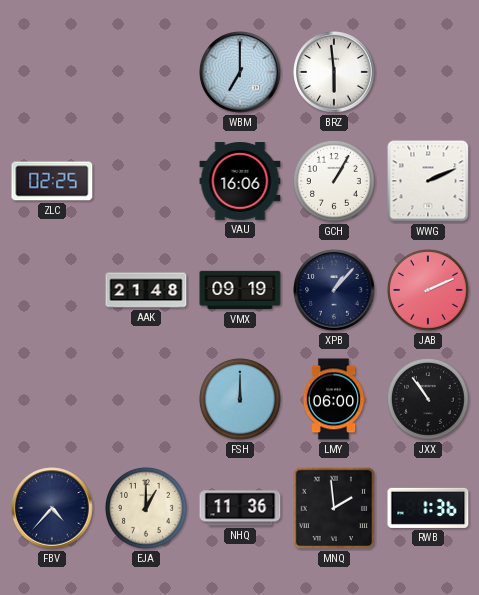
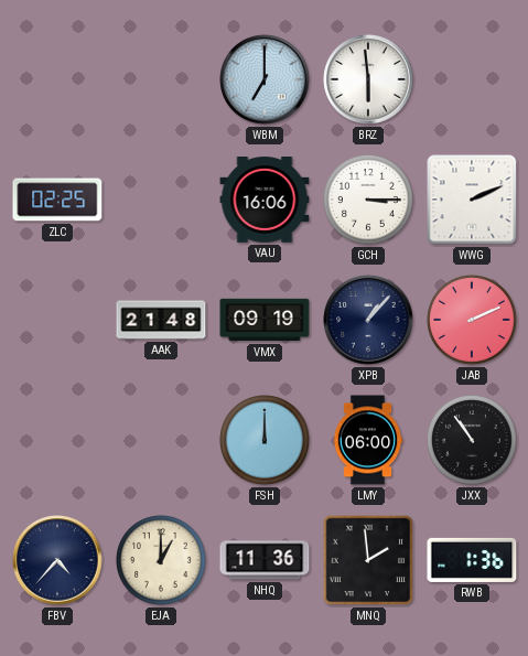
GCH: 1:05 -> 3:15 (368, 200)
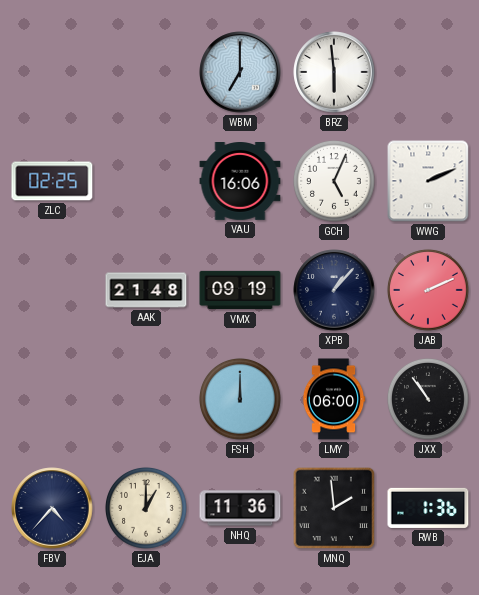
GCH: 3:15 -> 5:04 (334, 181)
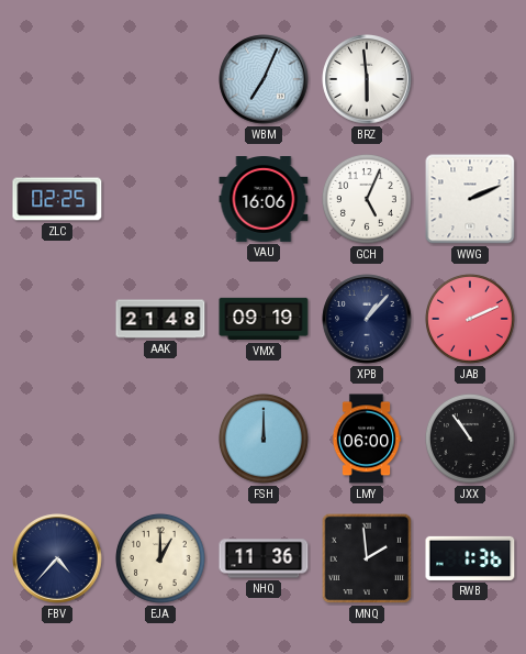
WBM: 7:00 -> 7:04 (264, 79)
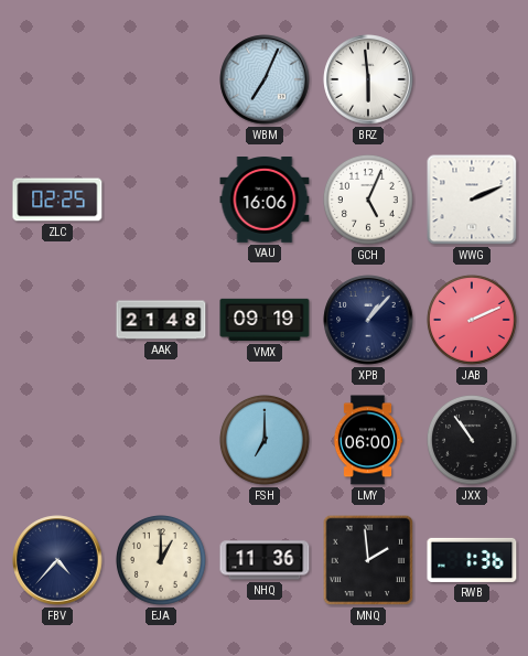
FSH: 12:00 -> 7:00 (265, 440)
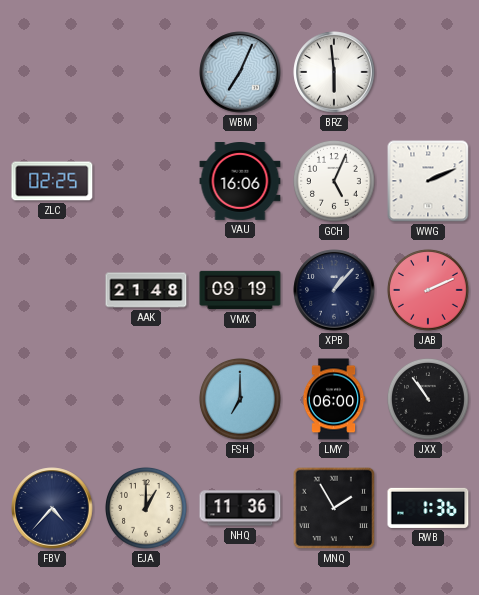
MNQ: 1:59 -> 1:55 (334, 508)
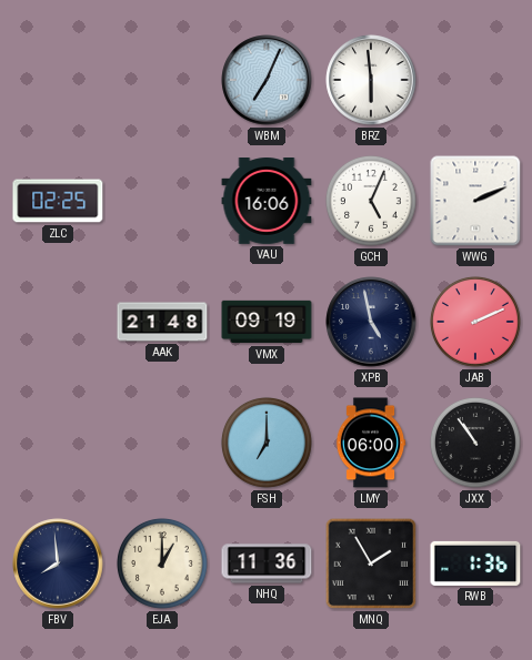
XPB: 1:07 -> 4:58 (371, 322)
FBV: 4:37 -> 7:59 (58, 563)
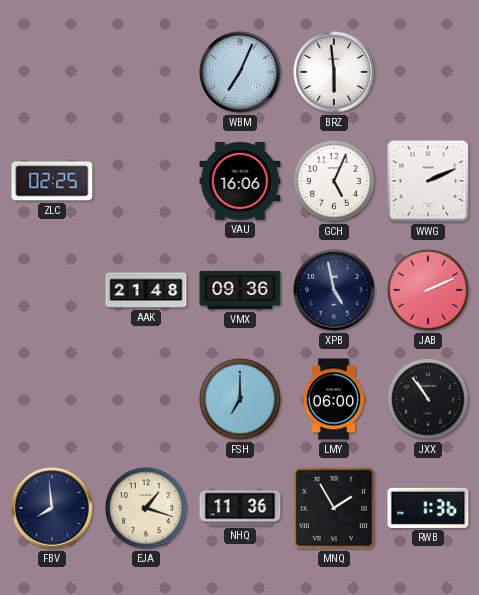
VMX: 09:19 -> 09:36 (240, 290)
EJA: 1:00 -> 1:18 (146, 508)
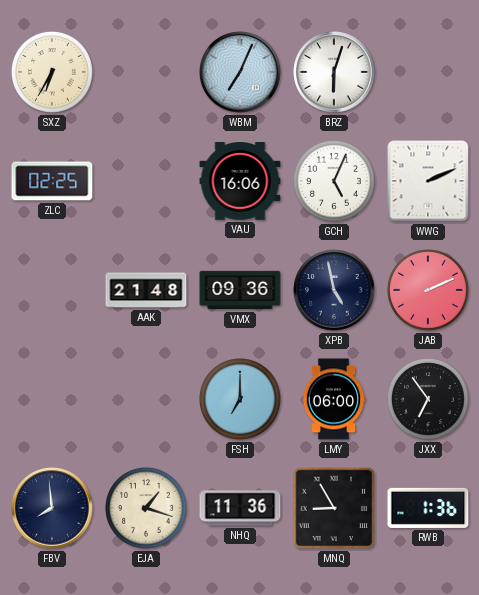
SXZ: none -> 6:35 (52, 72)
BRZ: 5:59 -> 6:03 (334, 72)
JXX: 10:54 -> 6:54 (428, 399)
MNQ: 1:55 -> 8:55 (334, 508)
